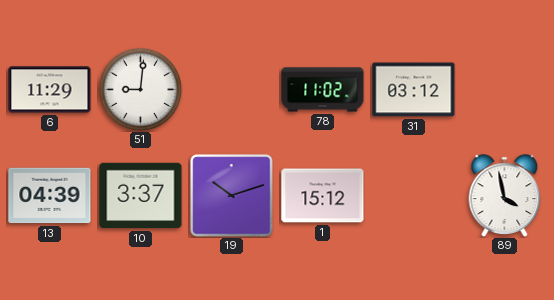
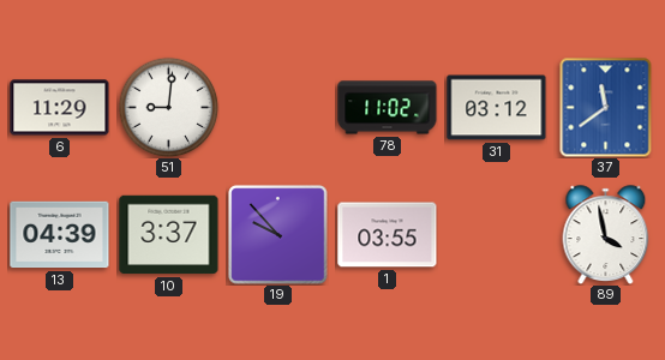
37: none -> 11:39 (606, 107)
19: 10:12 -> 9:53 (278, 235)
1: 15:12 -> 03:55 (388, 235)
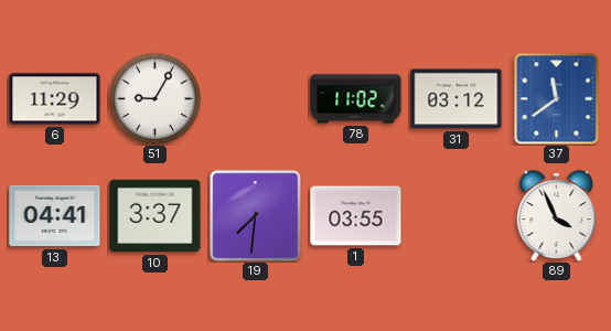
51: 9:01 -> 9:05 (154, 98)
13: 04:39 -> 04:41 (55, 216)
19: 9:53 -> 7:31 (256, 216)
89: 3:58 -> 3:56 (557, 216)
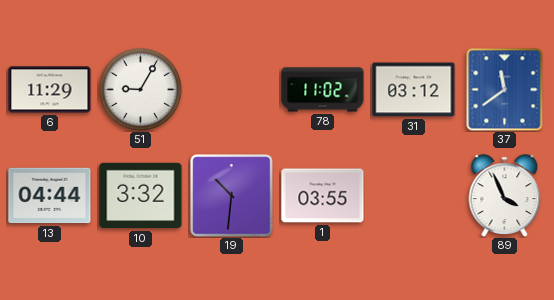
13: 04:41 -> 04:44 (50, 196)
10: 3:37 -> 3:32 (141, 196)
19: 7:31 -> 10:31 (232, 196)
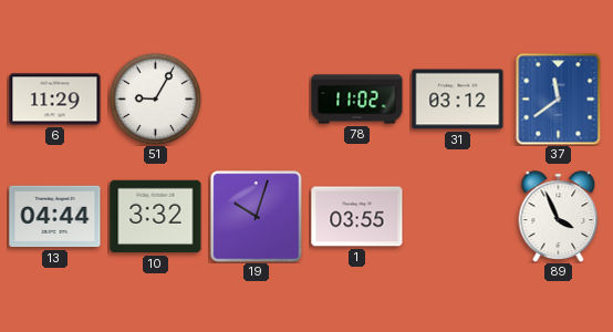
19: 10:31 -> 10:03 (257, 217)
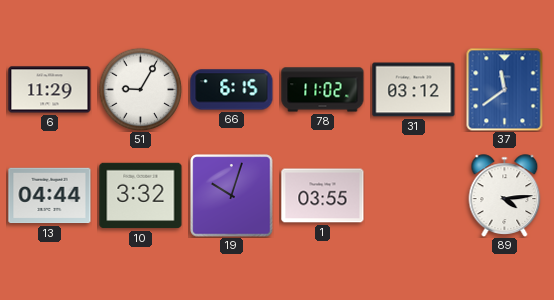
66: none -> 6:15 (232, 90)
89: 3:56 -> 4:14 (505, 196)
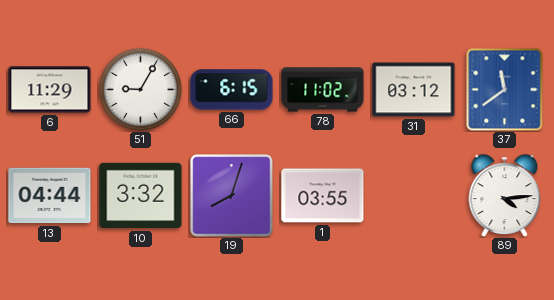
19: 10:03 -> 8:03 (232, 196)
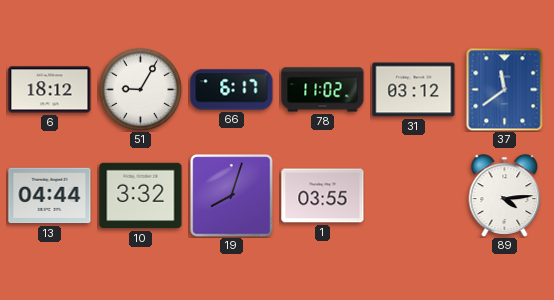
6: 11:29 -> 18:12 (50, 90)
66: 6:15 -> 6:17 (232, 90)
